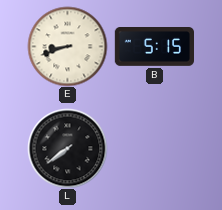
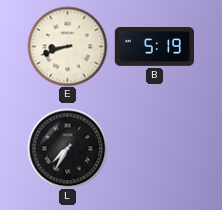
B: 5:15 -> 5:19 (154, 47)
L: 7:39 -> 7:35 (67, 148)
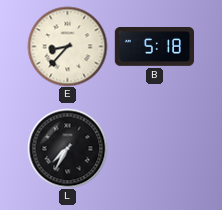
E: 8:42 -> 8:37 (67, 46)
B: 5:19 -> 5:18 (154, 47)
